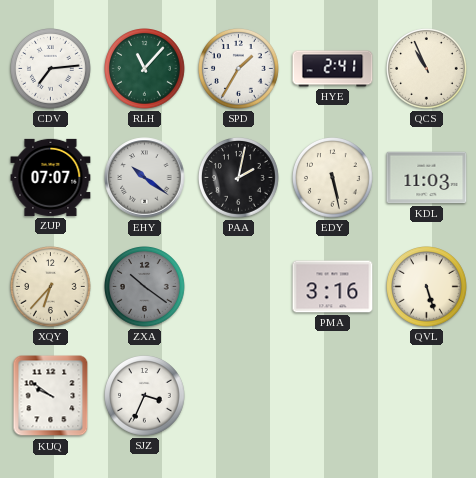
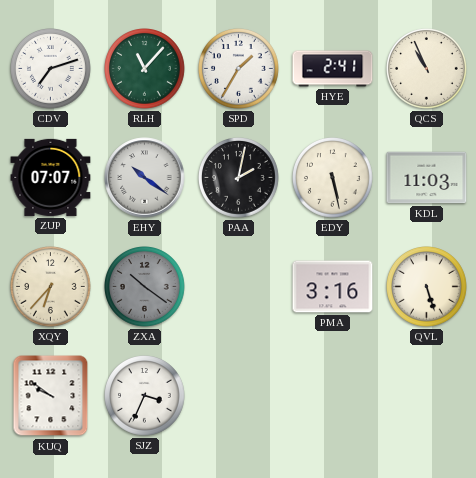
CDV: 7:14 -> 7:12 (51, 69)
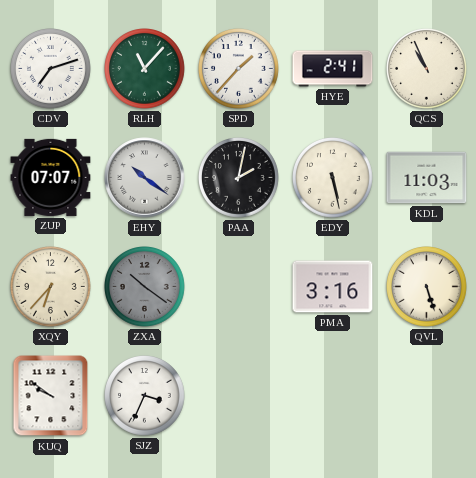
SPD: 1:35 -> 1:37 (239, 69)
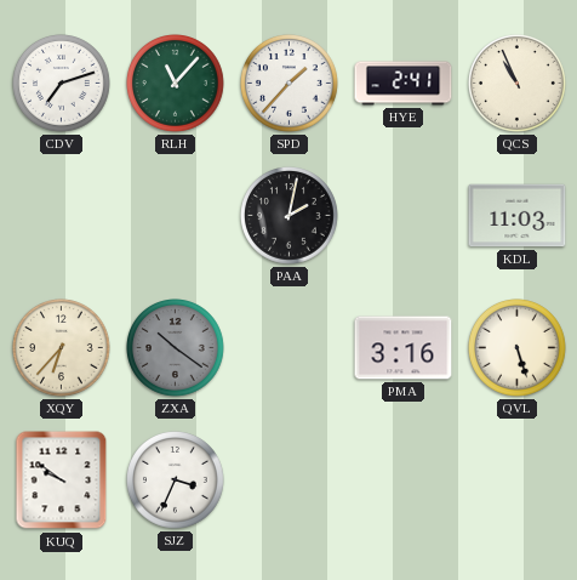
ZUP: 07:07 -> none (51, 177)
EHY: 10:21 -> none (145, 178)
EDY: 5:28 -> none (333, 178)
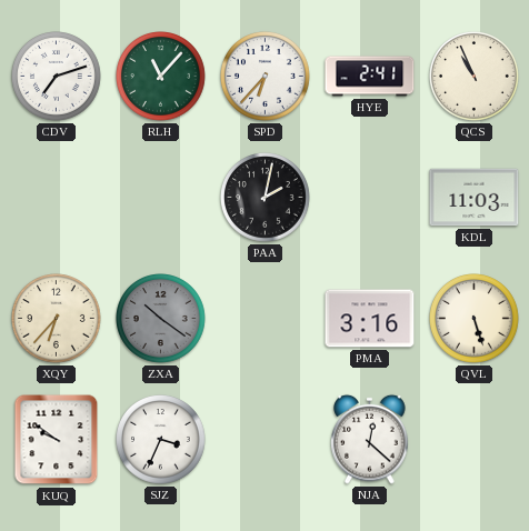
SPD: 1:37 -> 6:37 (266, 77)
NJA: none -> 12:22 (370, 439)
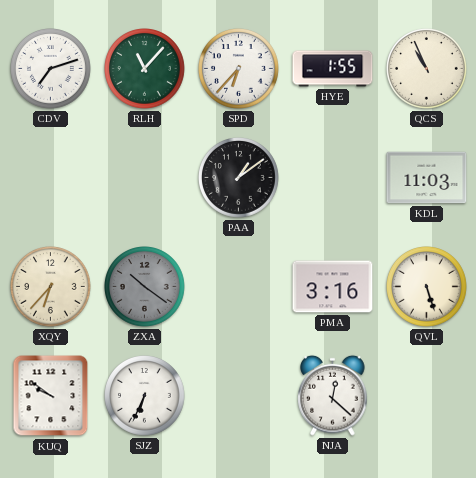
HYE: 2:41 -> 1:55 (333, 69)
PAA: 2:02 -> 1:09 (239, 178)
SJZ: 3:34 -> 6:34 (145, 396)
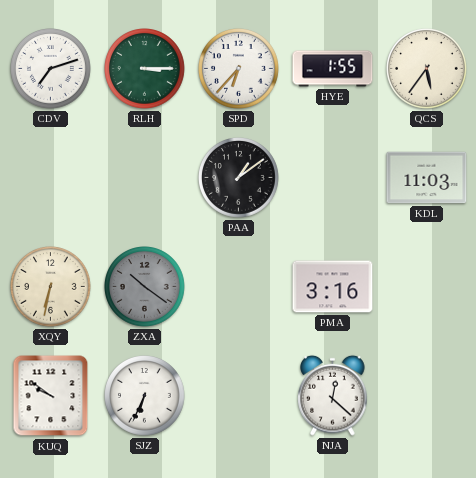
RLH: 11:07 -> 3:15 (145, 69)
QCS: 10:56 -> 5:36 (427, 69)
XQY: 6:37 -> 6:32 (51, 287)
QVL: 5:27 -> none (427, 287)
